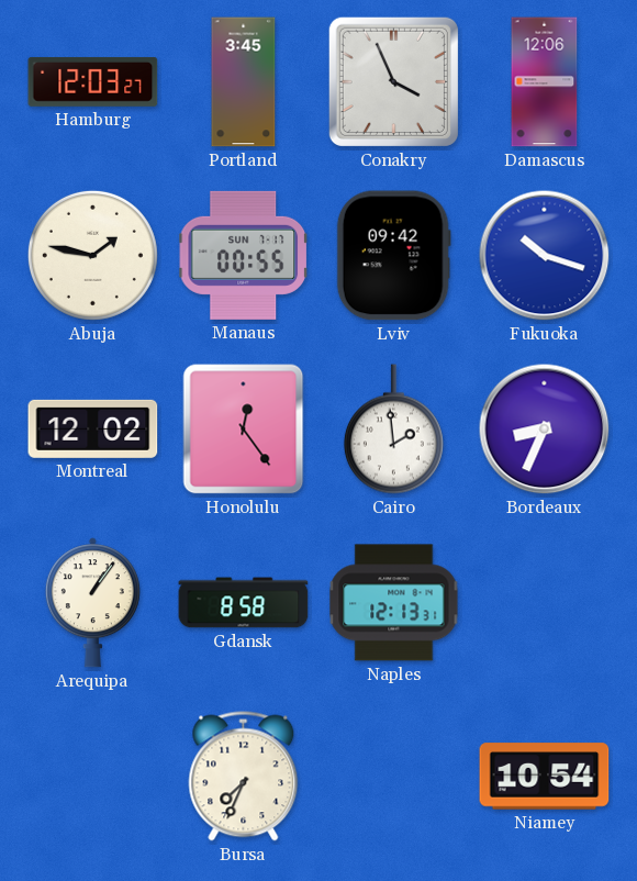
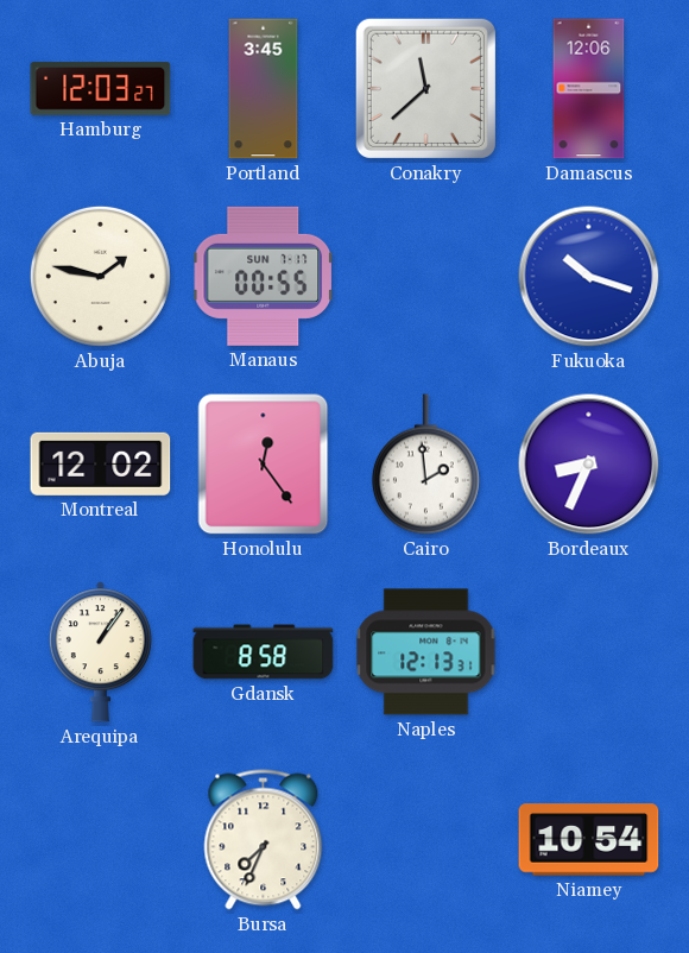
Conakry: 3:56 -> 11:38 (425, 88)
Lviv: 09:42 -> none (393, 256)
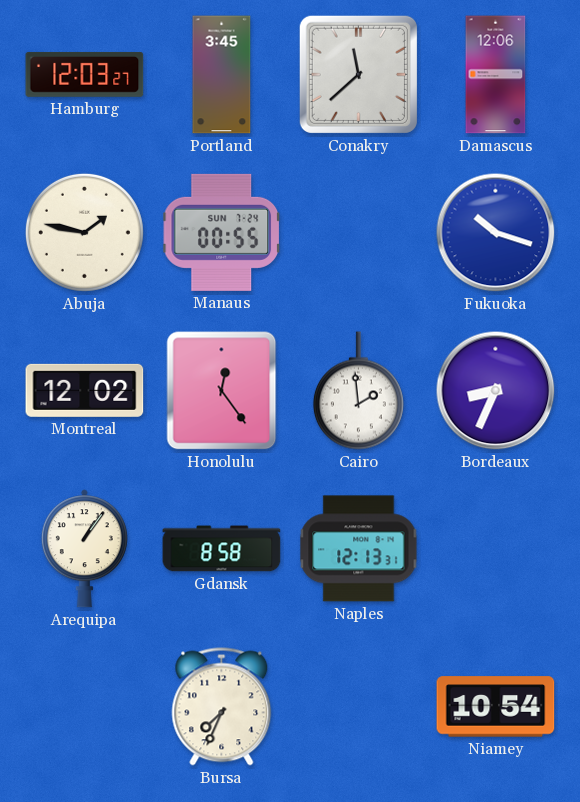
Manaus date: SUN 7-17 -> SUN 7-24 (221, 232)
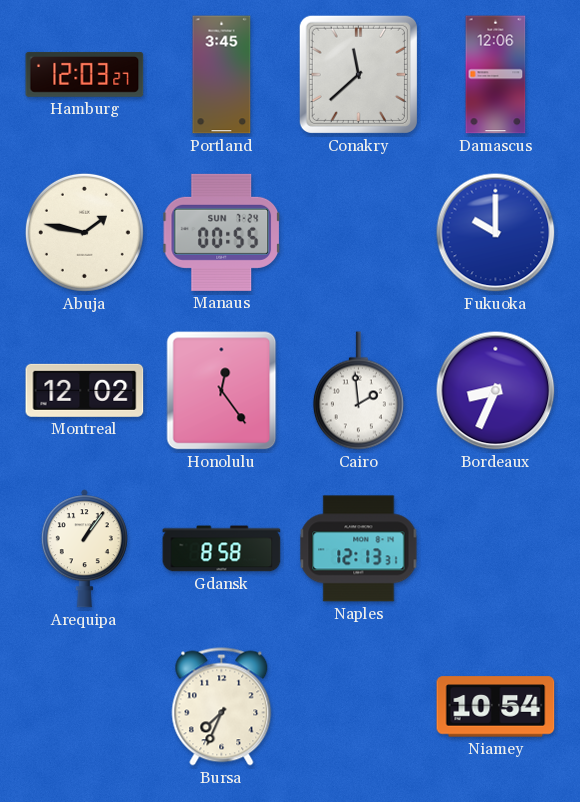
Fukuoka: 10:18 -> 10:00 (496, 233)
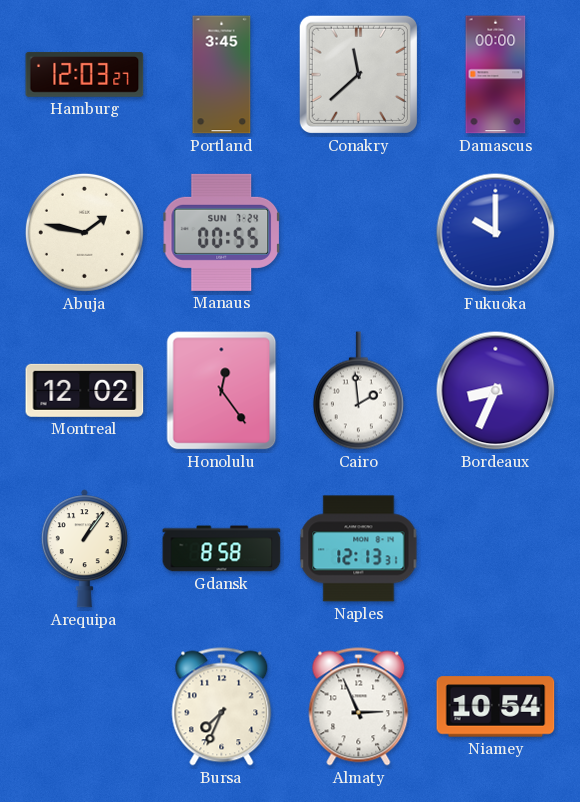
Damascus: 12:06 -> 00:00 (496, 75)
Almaty: none -> 2:56 (359, 707)
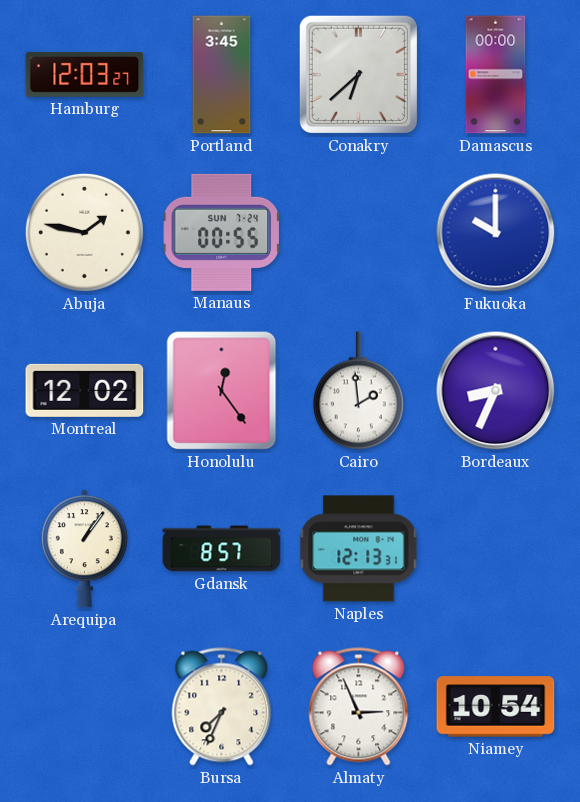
Conakry: 11:38 -> 6:38 (358, 74)
Gdansk: 8:58 -> 8:57 (222, 549)
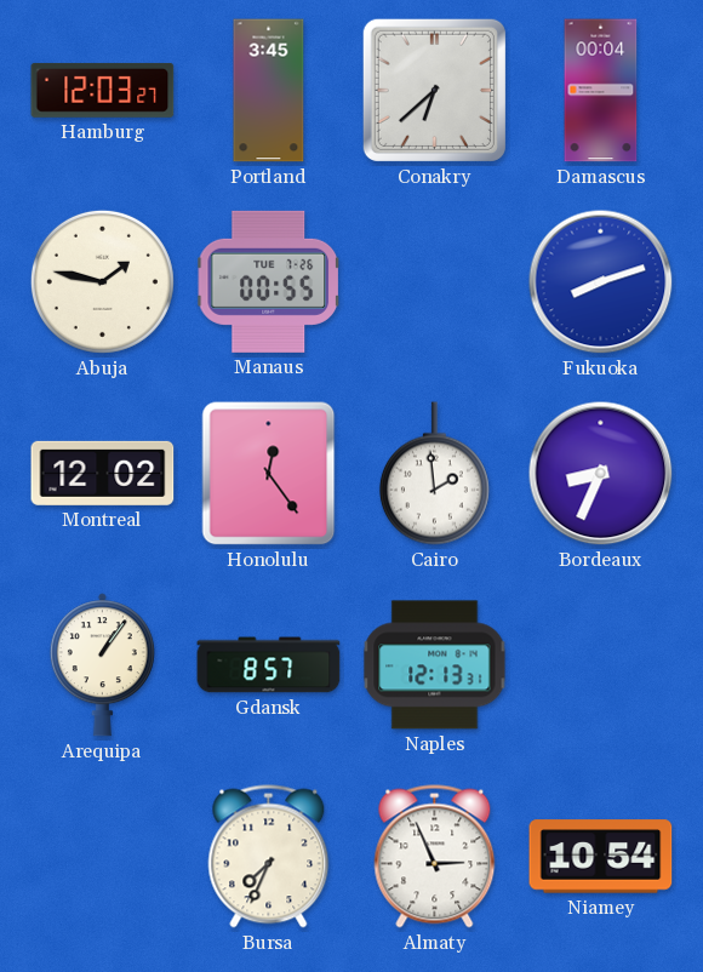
Damascus: 00:00 -> 00:04 (601, 91)
Manaus date: SUN 7-24 -> TUE 7-26 (268, 281)
Fukuoka: 10:00 -> 8:12 (601, 282)
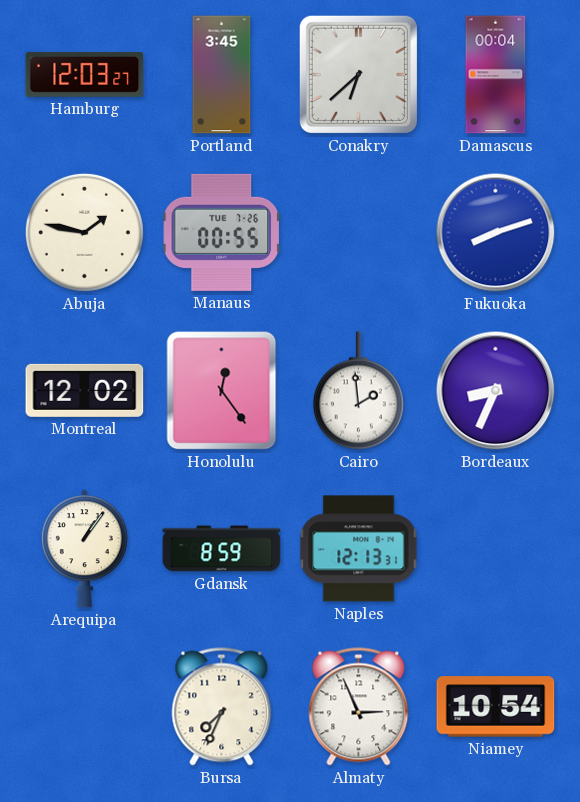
Gdansk: 8:57 -> 8:59 (222, 549)
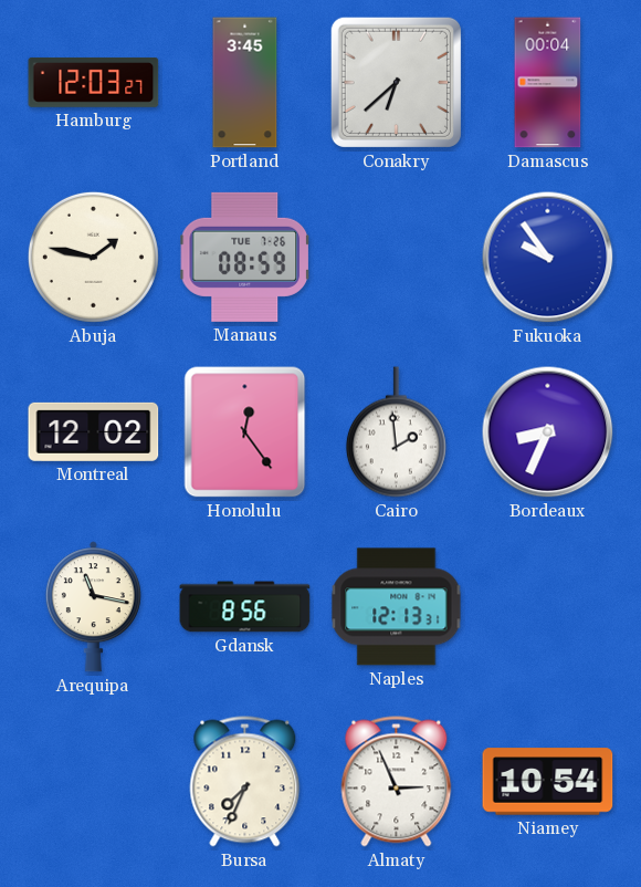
Manaus: 00:55 -> 08:59 (244, 257)
Fukuoka: 8:12 -> 9:54 (548, 258)
Arequipa: 1:06 -> 11:17 (93, 607)
Gdansk: 8:59 -> 8:56 (245, 607)
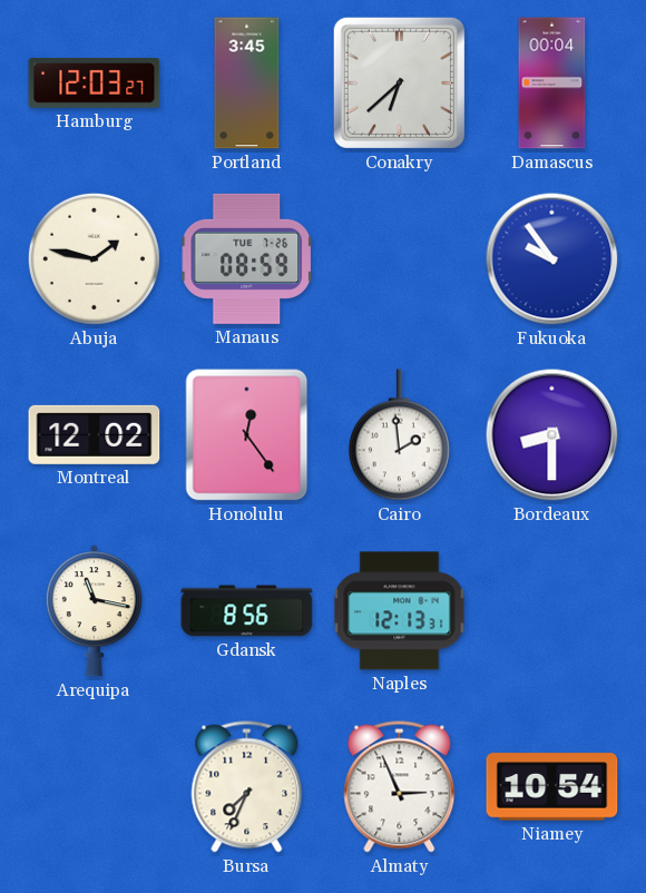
Bordeaux: 8:34 -> 8:30 (552, 435)
